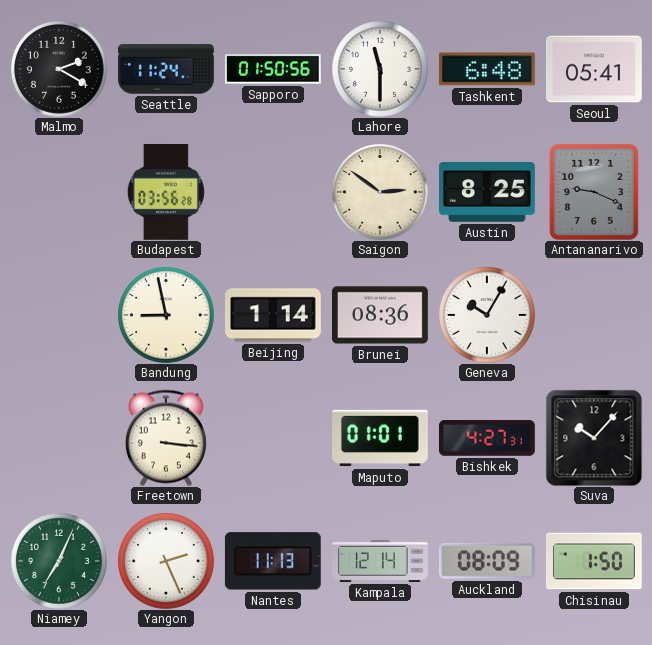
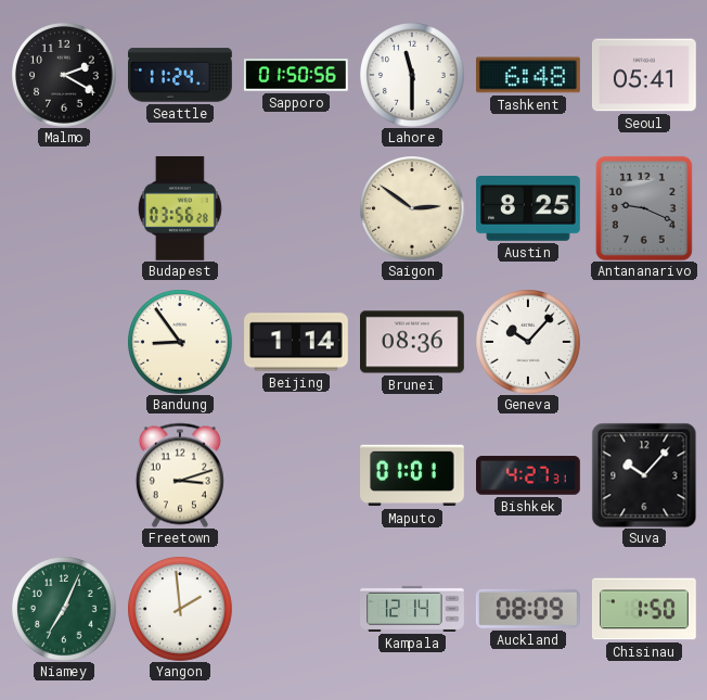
Bandung: 8:58 -> 8:54 (180, 342)
Geneva: 10:05 -> 10:07 (528, 342)
Freetown: 3:16 -> 3:12 (180, 475)
Yangon: 2:26 -> 1:59 (180, 609)
Nantes: 11:13 -> none (273, 561)
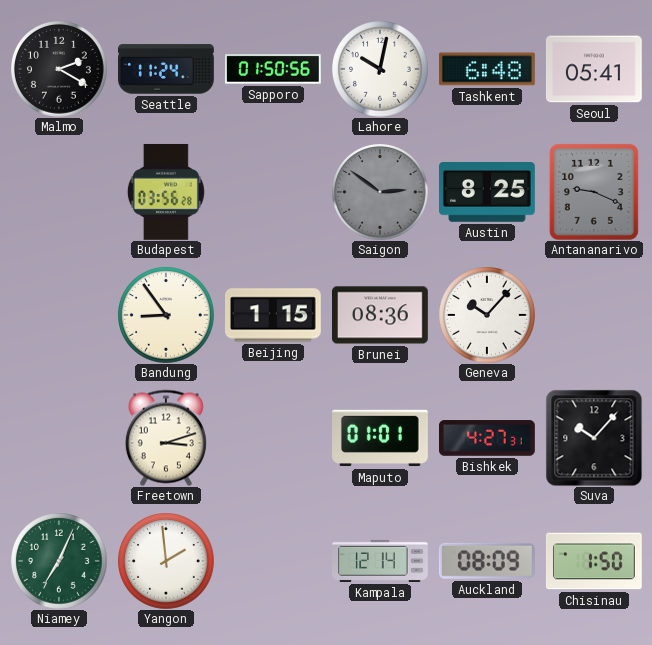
Lahore: 11:30 -> 10:02 (380, 69)
Saigon dial: cream -> grey (380, 192)
Beijing: 1:14 -> 1:15 (274, 315)
